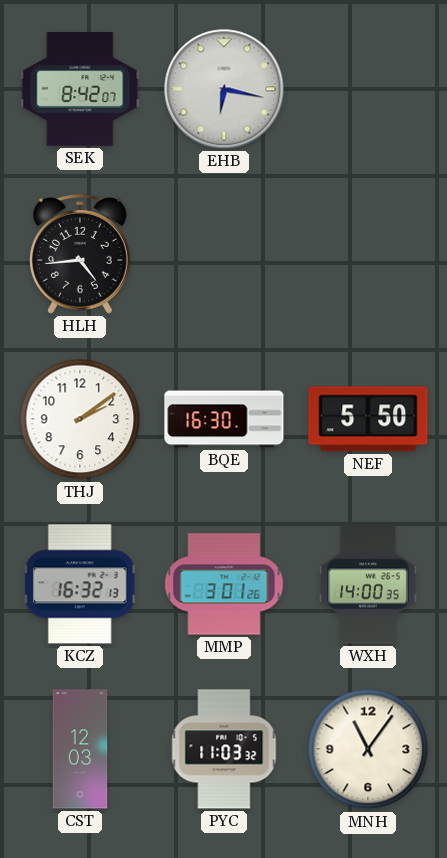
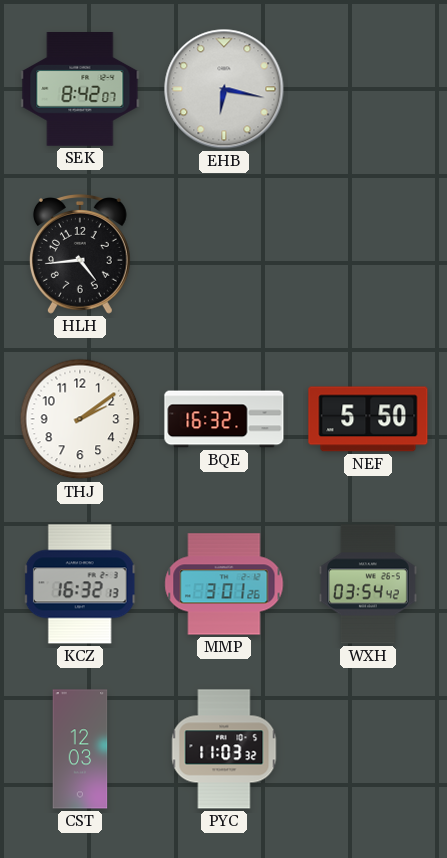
BQE: 16:30 -> 16:32 (224, 419)
WXH: 14:00 -> 03:54 (369, 584)
MNH: 11:06 -> none (368, 749)
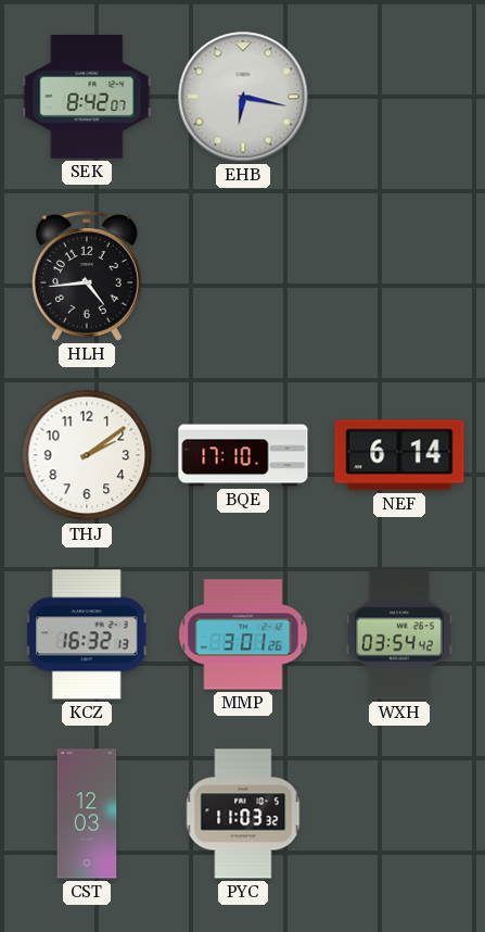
BQE: 16:32 -> 17:10 (243, 455)
NEF: 5:50 -> 6:14 (399, 455)
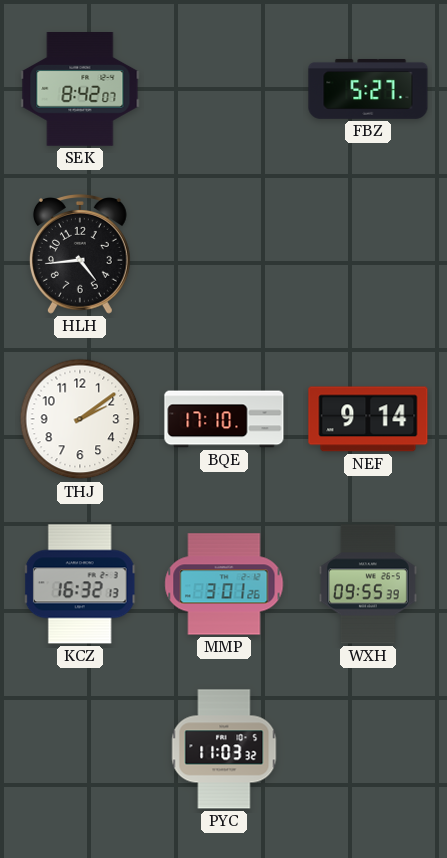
EHB: 6:17 -> none (243, 97)
FBZ: none -> 5:27 (368, 89)
NEF: 6:14 -> 9:14 (368, 419)
WXH: 03:54 -> 09:55 (369, 584)
CST: 12:03 -> none (87, 814)
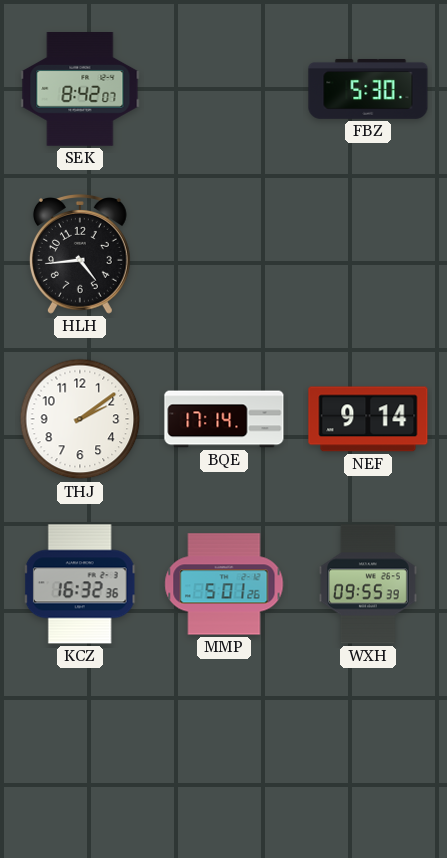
FBZ: 5:27 -> 5:30 (368, 89)
BQE: 17:10 -> 17:14 (224, 419)
KCZ: 16:32:13 -> 16:32:36 (80, 584)
MMP: 3:01 -> 5:01 (224, 584)
PYC: 11:03 -> none (224, 749)
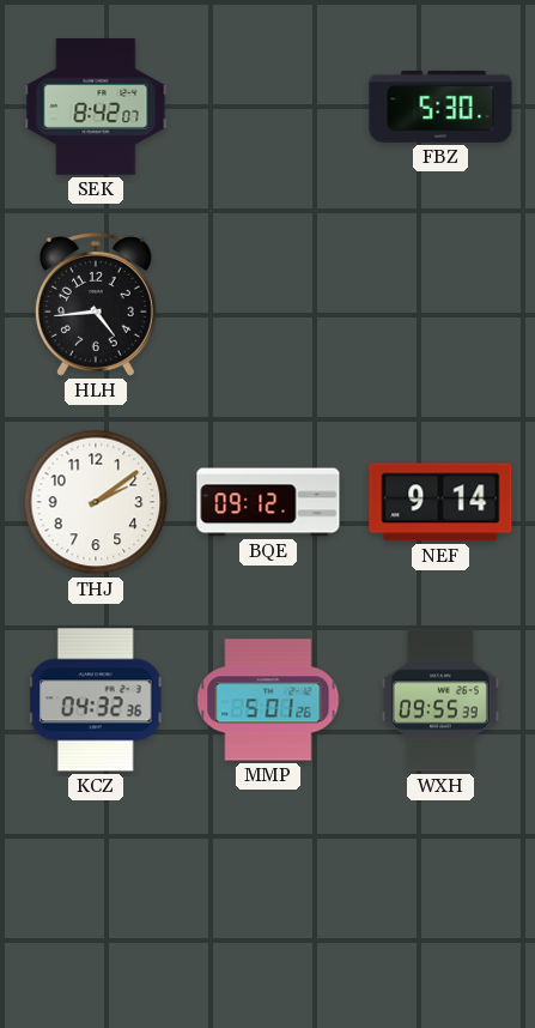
BQE: 17:14 -> 09:12 (268, 502)
KCZ: 16:32 -> 04:32 (96, 700)
